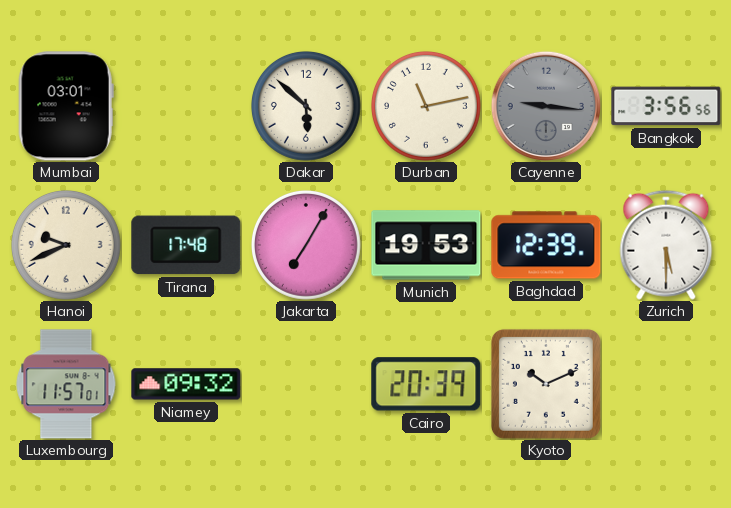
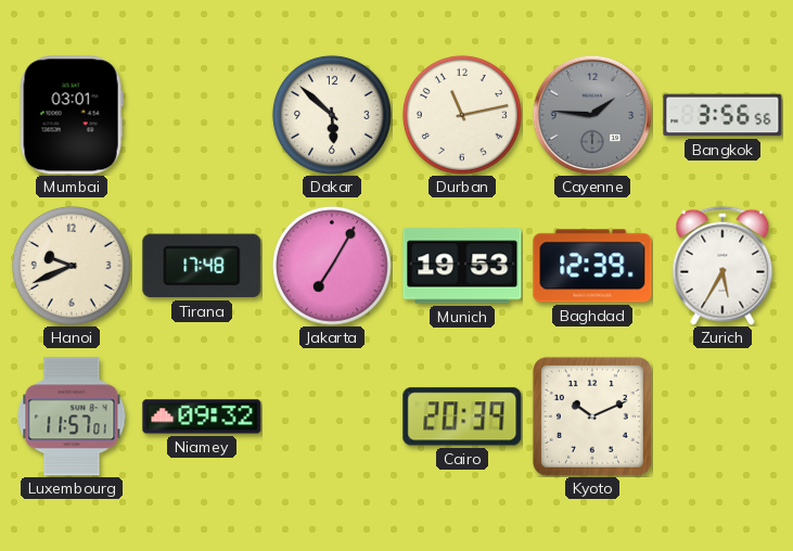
Cayenne: 9:16 -> 1:46 (591, 114)
Zurich: 5:30 -> 5:35 (722, 266)
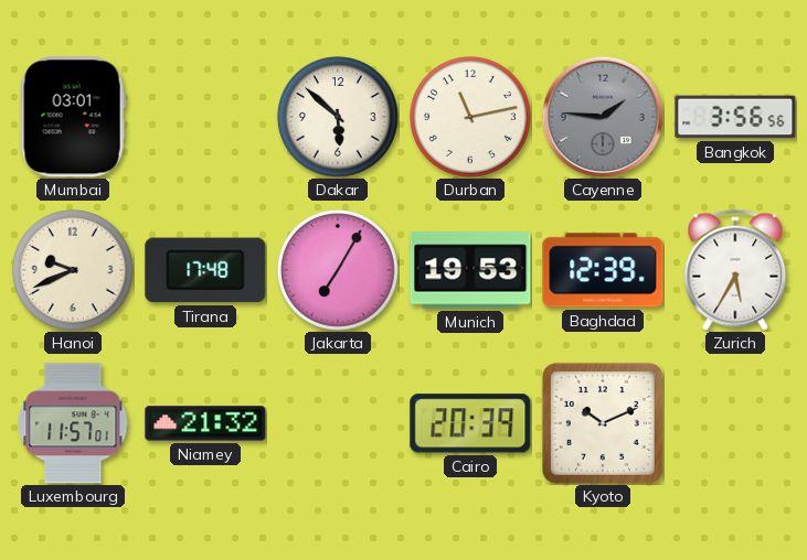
Niamey: 09:32 -> 21:32 (205, 423)
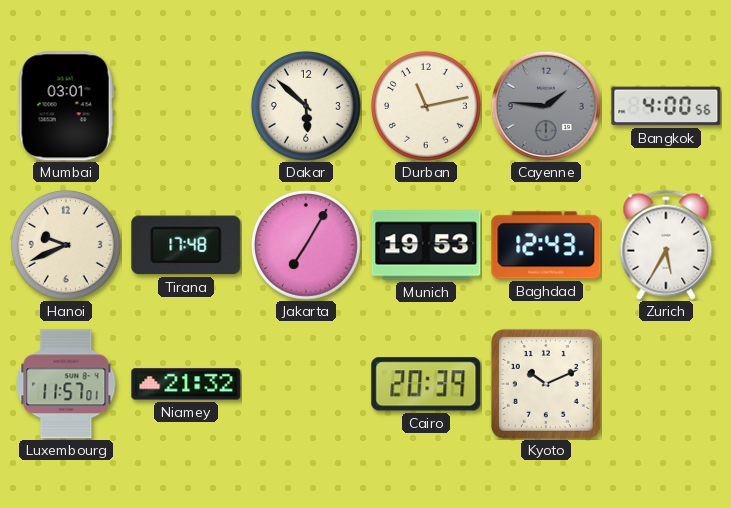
Bangkok: 3:56 -> 4:00 (666, 106)
Baghdad: 12:39 -> 12:43 (546, 245)
